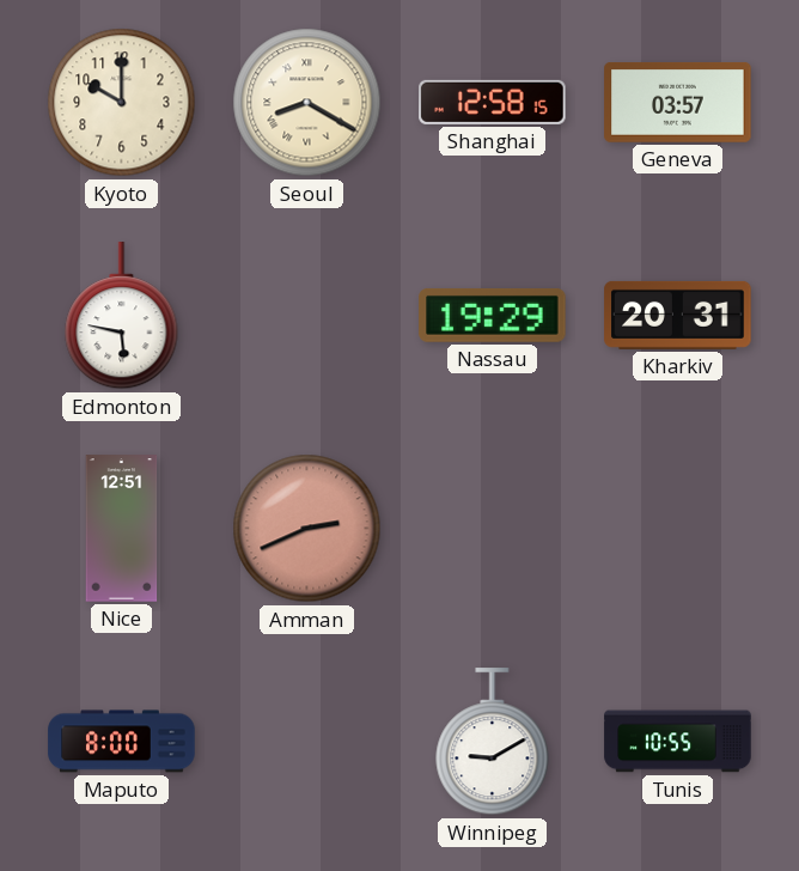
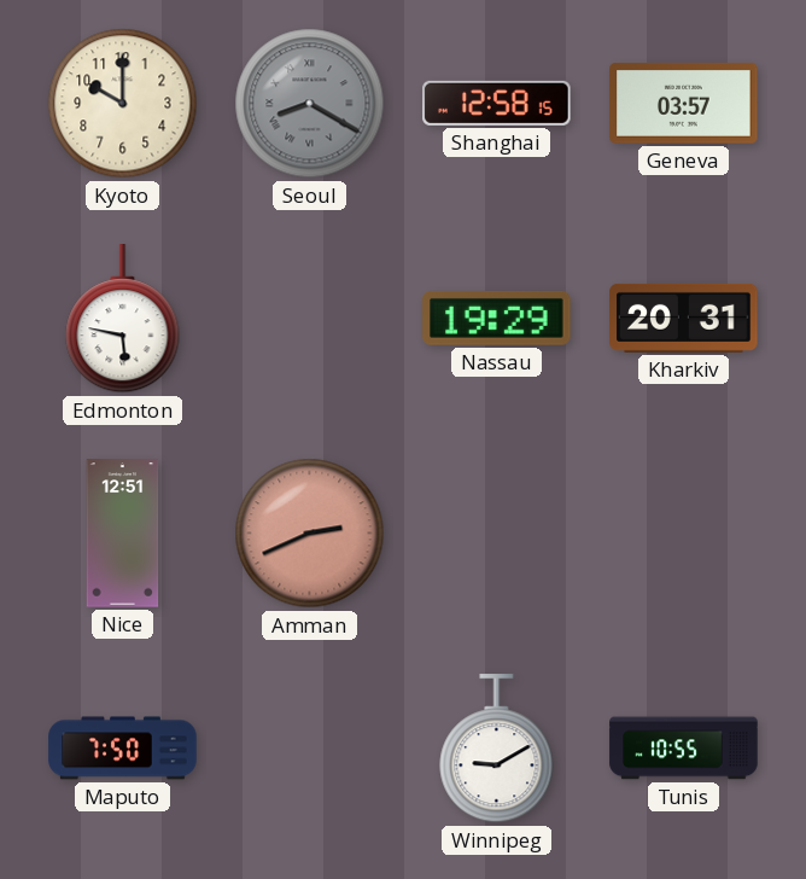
Seoul dial: cream -> grey (310, 104)
Maputo: 8:00 -> 7:50 (123, 749)
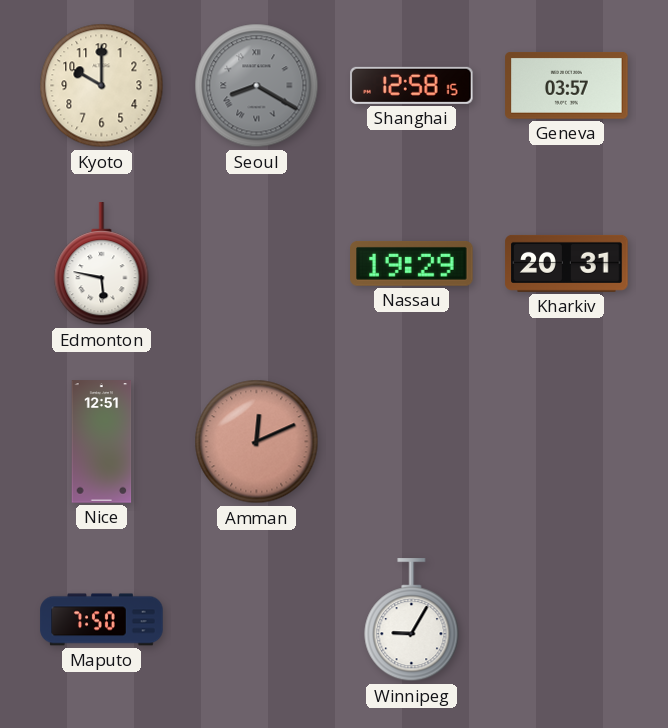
Amman: 2:41 -> 12:11 (257, 442)
Winnipeg: 9:10 -> 9:05 (412, 620)
Tunis: 10:55 -> none (684, 749)
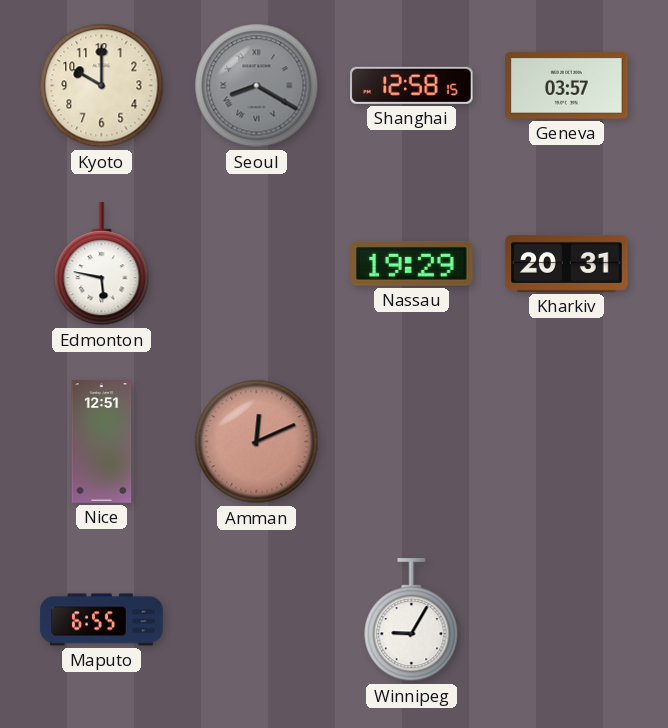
Maputo: 7:50 -> 6:55 (102, 620)
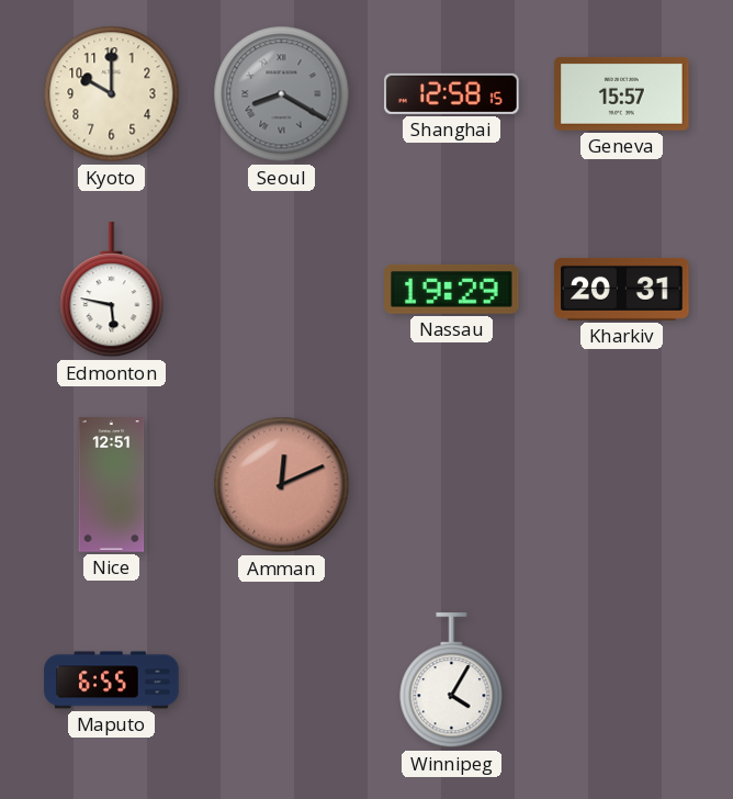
Geneva: 03:57 -> 15:57 (622, 94)
Winnipeg: 9:05 -> 4:05 (452, 680)
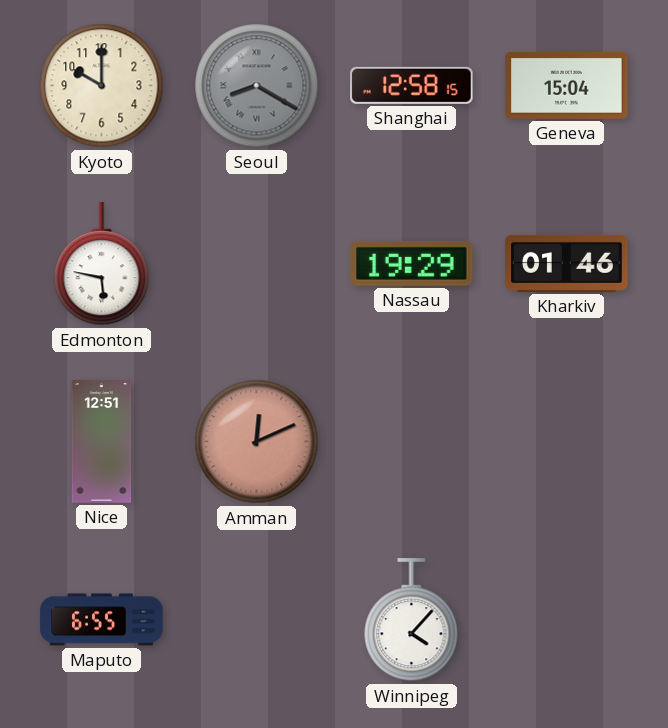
Geneva: 15:57 -> 15:04 (567, 86)
Kharkiv: 20:31 -> 01:46 (567, 263)
Winnipeg: 4:05 -> 4:07 (412, 620)
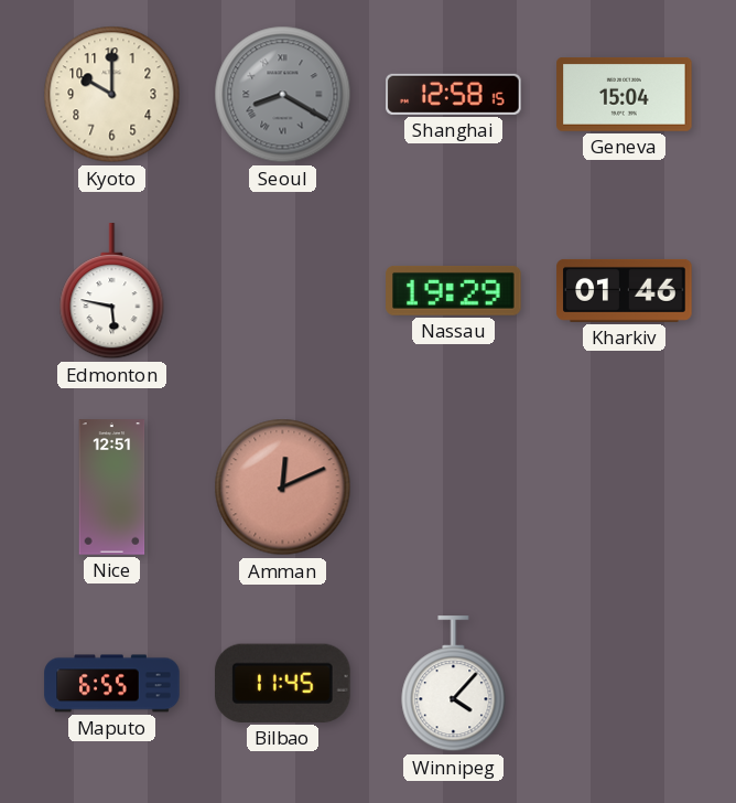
Bilbao: none -> 11:45 (283, 683)
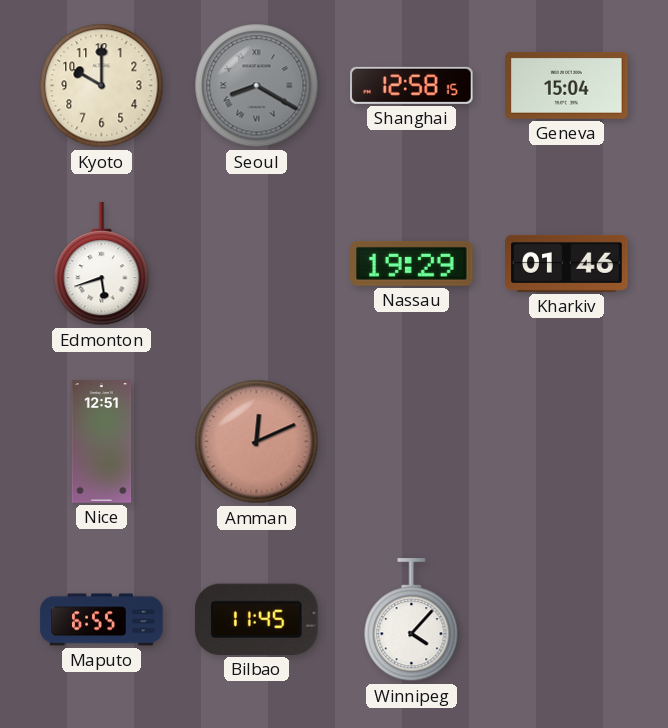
Edmonton: 5:47 -> 5:42 (102, 264)
